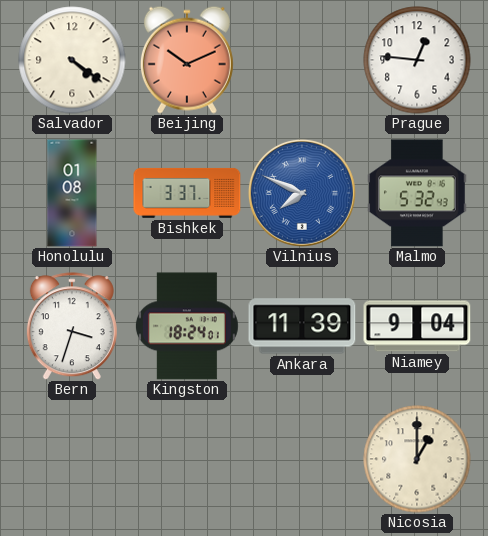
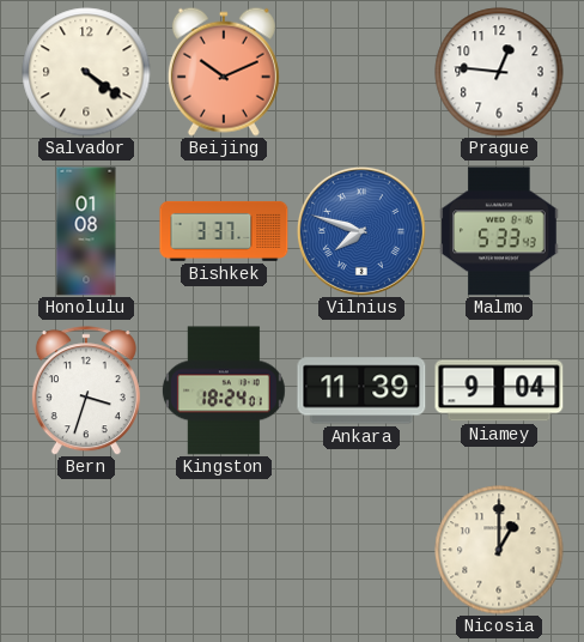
Vilnius: 7:49 -> 7:48 (361, 231)
Malmo: 5:32 -> 5:33 (499, 231)
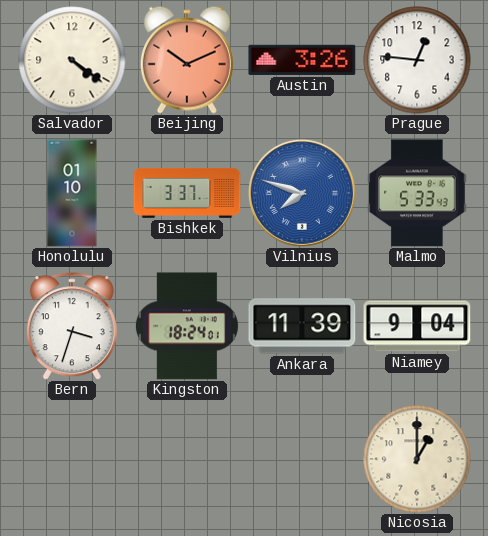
Austin: none -> 3:26 (302, 60)
Honolulu: 01:08 -> 01:10 (72, 193)
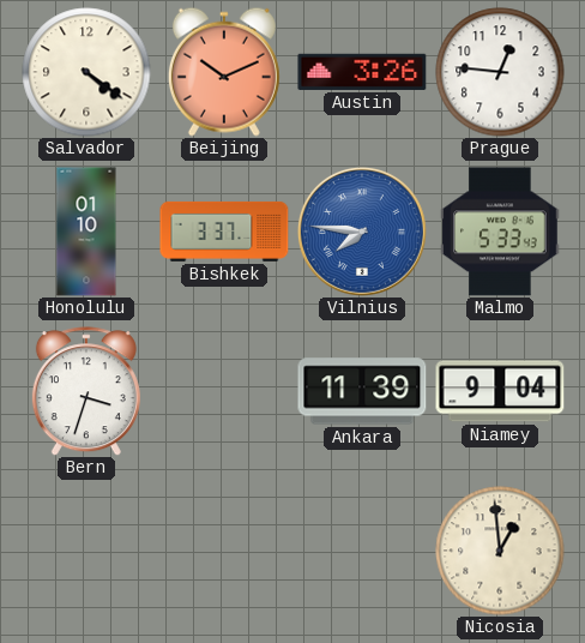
Vilnius: 7:48 -> 7:46 (362, 232)
Kingston: 18:24 -> none (187, 326)
Nicosia: 1:00 -> 12:59 (500, 551)
